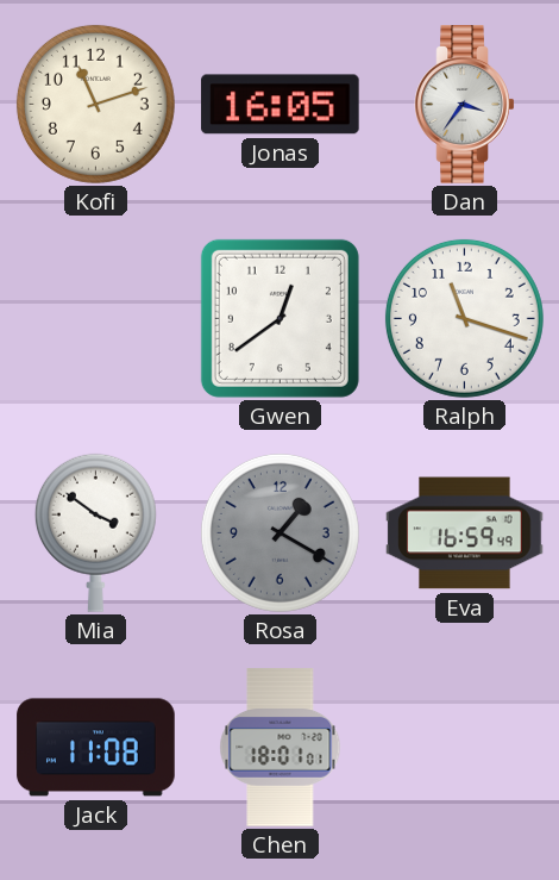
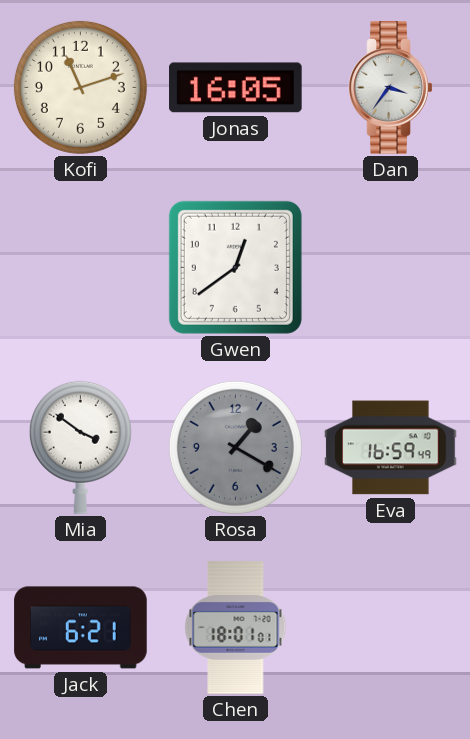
Ralph: 11:18 -> none (464, 318)
Jack: 11:08 -> 6:21 (81, 628)
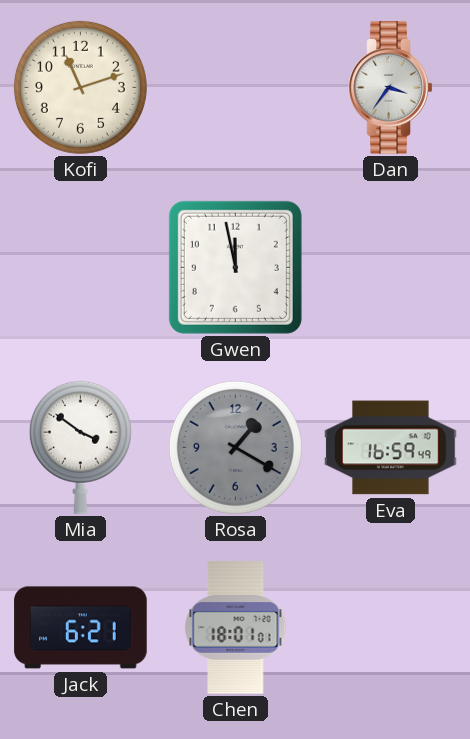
Jonas: 16:05 -> none (236, 88)
Gwen: 12:39 -> 11:58 (235, 267)
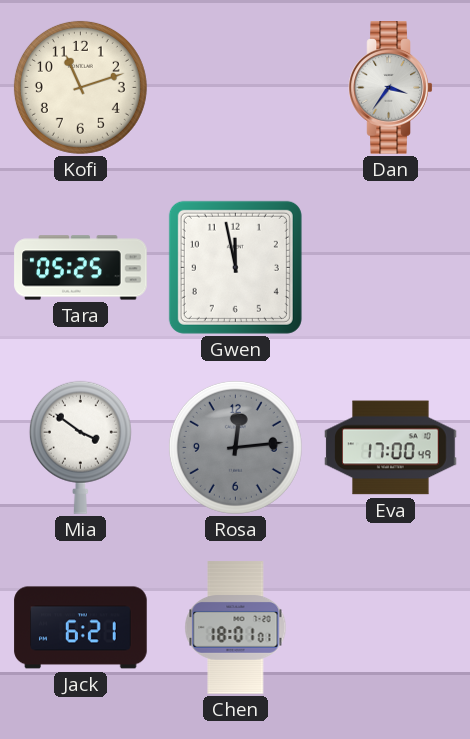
Tara: none -> 05:25 (81, 268)
Rosa: 1:20 -> 12:14 (235, 447)
Eva: 16:59 -> 17:00 (391, 448)
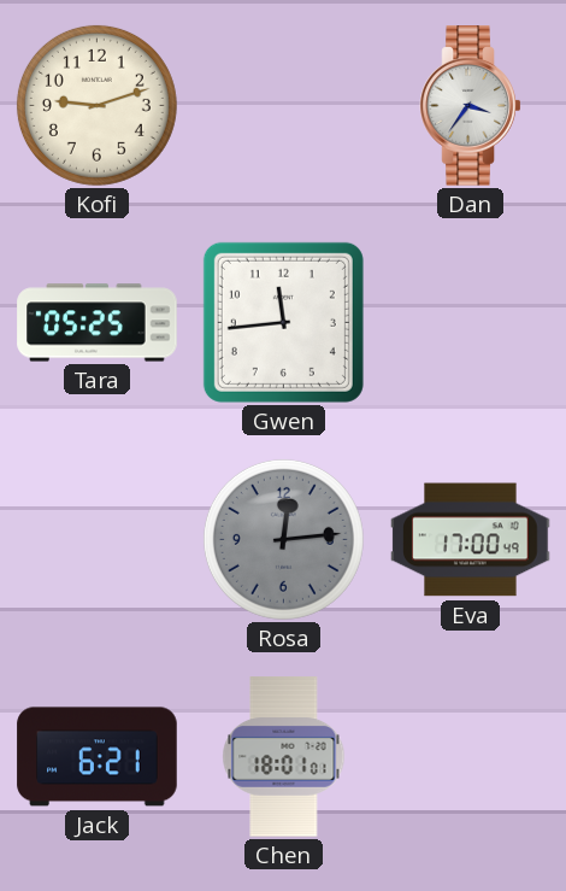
Kofi: 11:12 -> 9:12 (96, 105)
Gwen: 11:58 -> 11:44 (283, 322)
Mia: 3:51 -> none (80, 447)
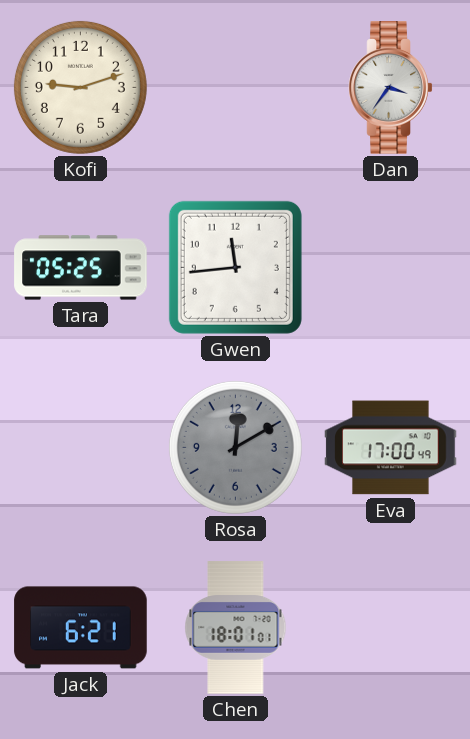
Rosa: 12:14 -> 12:10 (235, 447)
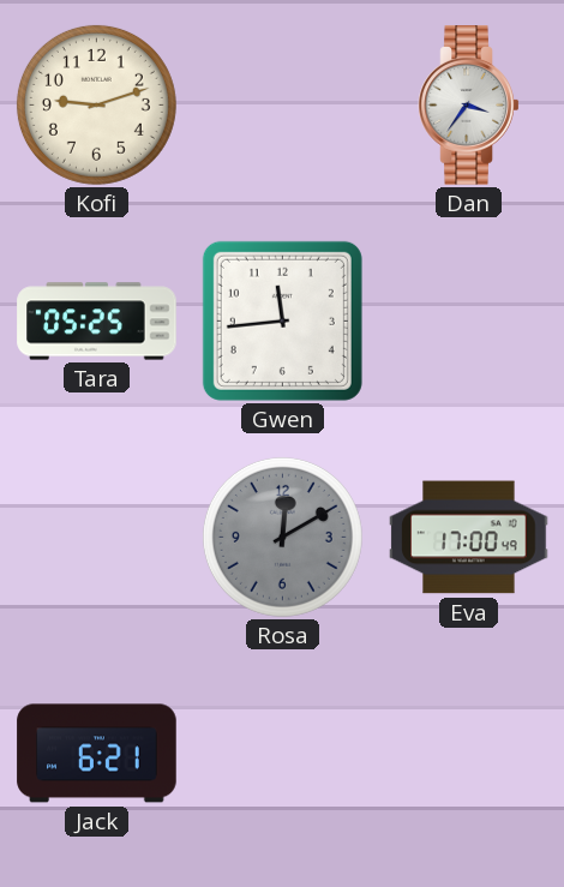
Chen: 18:01 -> none (236, 628)
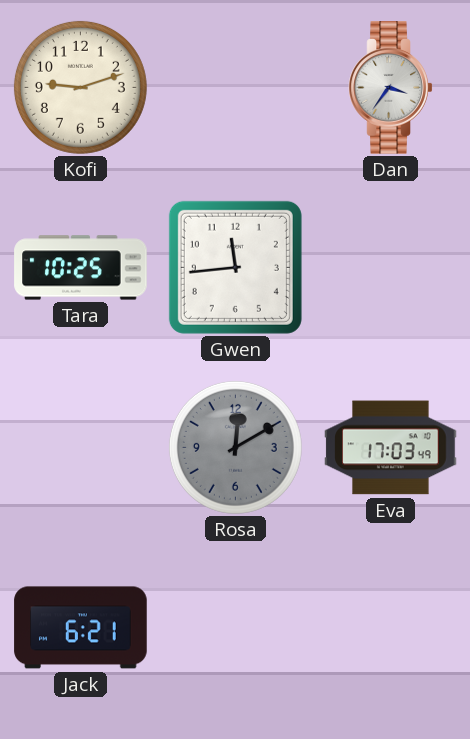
Tara: 05:25 -> 10:25 (81, 268)
Eva: 17:00 -> 17:03 (391, 448)
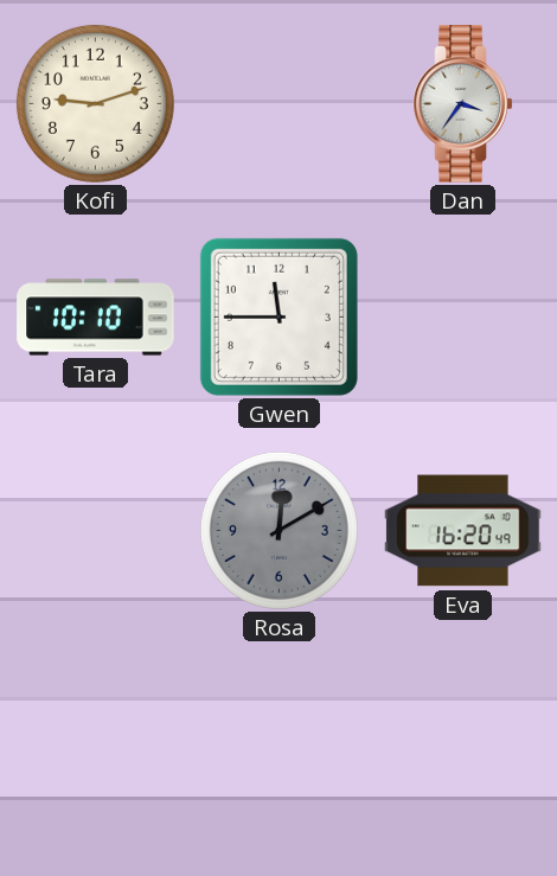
Tara: 10:25 -> 10:10 (96, 318)
Gwen: 11:44 -> 11:45 (278, 316)
Eva: 17:03 -> 16:20 (463, 531)
Jack: 6:21 -> none (81, 628)
